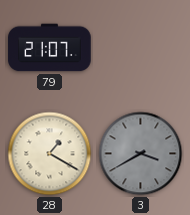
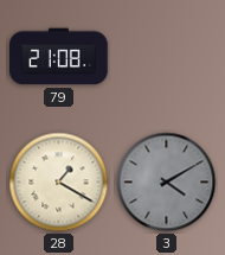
79: 21:07 -> 21:08 (59, 57)
3: 3:40 -> 4:10 (167, 183)
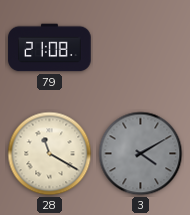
28: 1:20 -> 11:20 (50, 154)
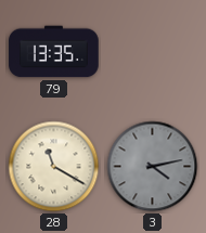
79: 21:08 -> 13:35 (54, 52)
3: 4:10 -> 4:13 (153, 167)
